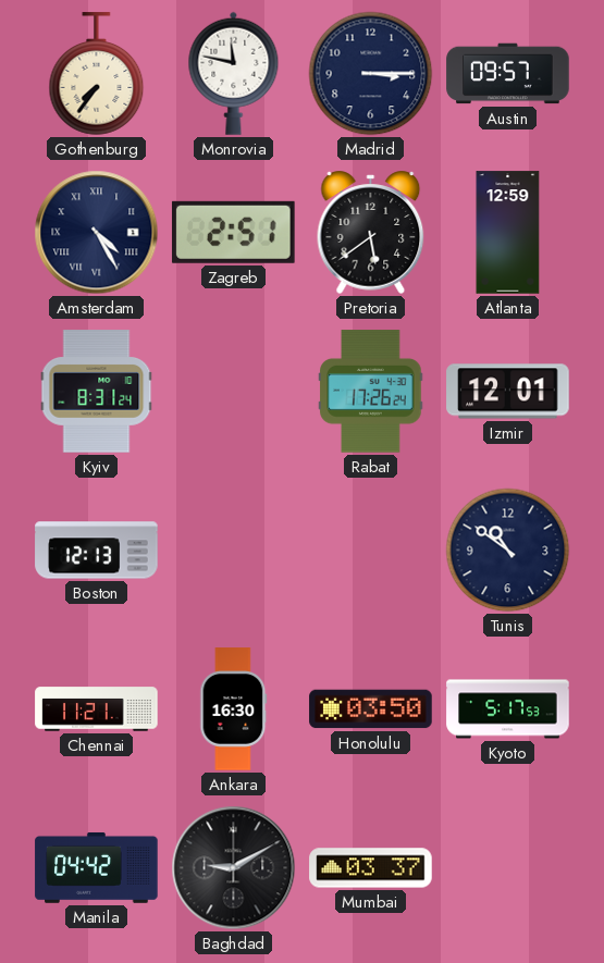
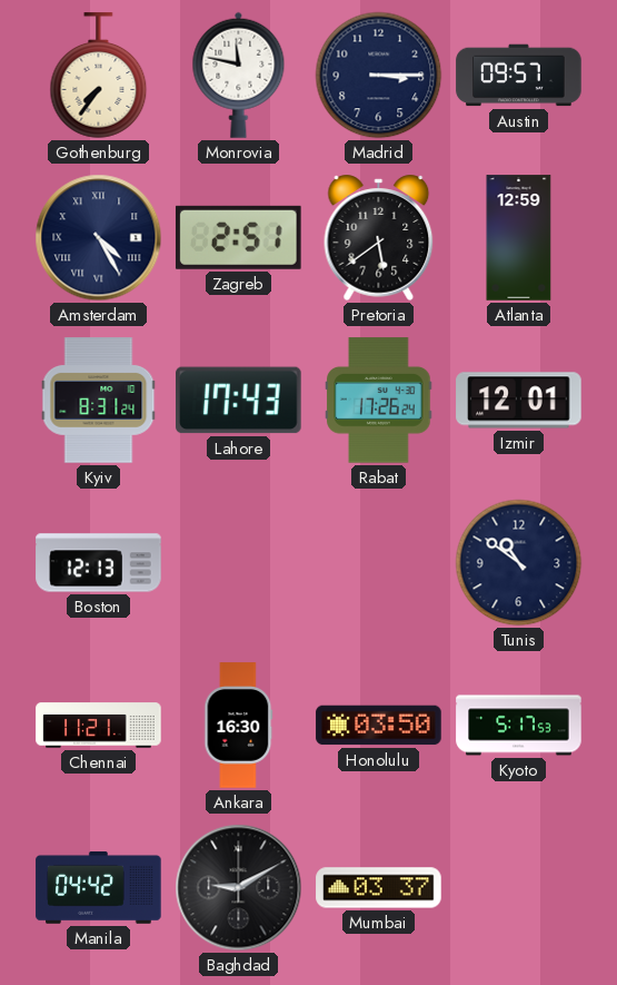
Lahore: none -> 17:43 (239, 401)
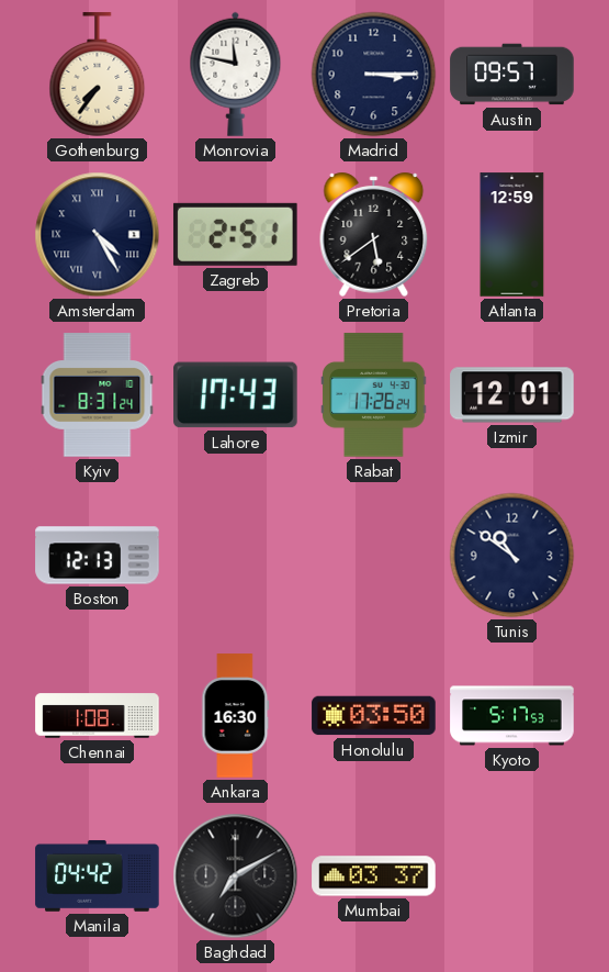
Chennai: 11:21 -> 1:08 (98, 716)
Baghdad: 9:10 -> 7:10 (236, 876)
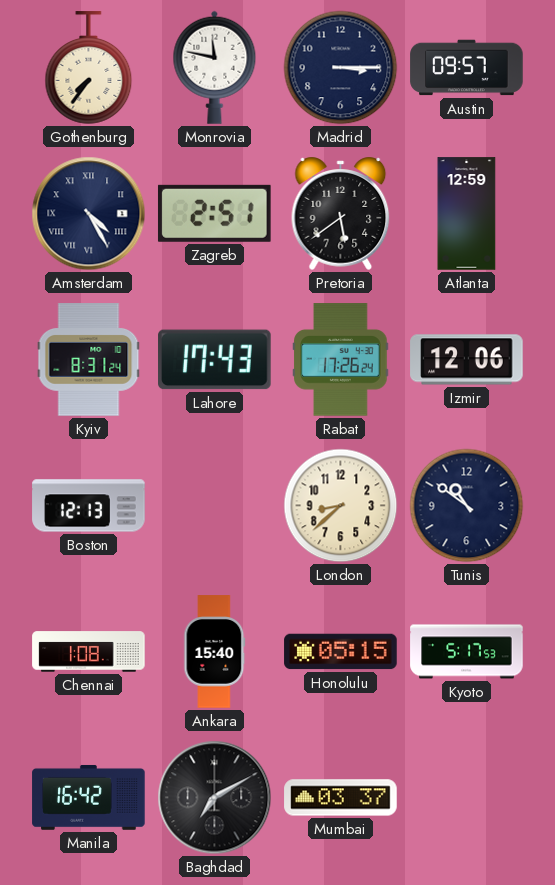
Izmir: 12:01 -> 12:06 (467, 360)
London: none -> 8:38 (341, 506)
Ankara: 16:30 -> 15:40 (215, 652)
Honolulu: 03:50 -> 05:15 (341, 652)
Manila: 04:42 -> 16:42 (89, 797)
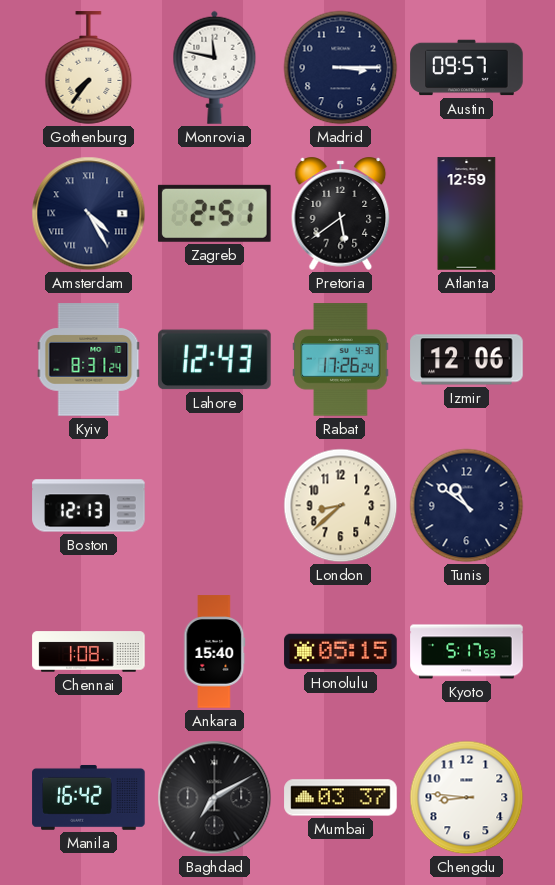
Lahore: 17:43 -> 12:43 (215, 360)
Chengdu: none -> 8:46 (467, 798)
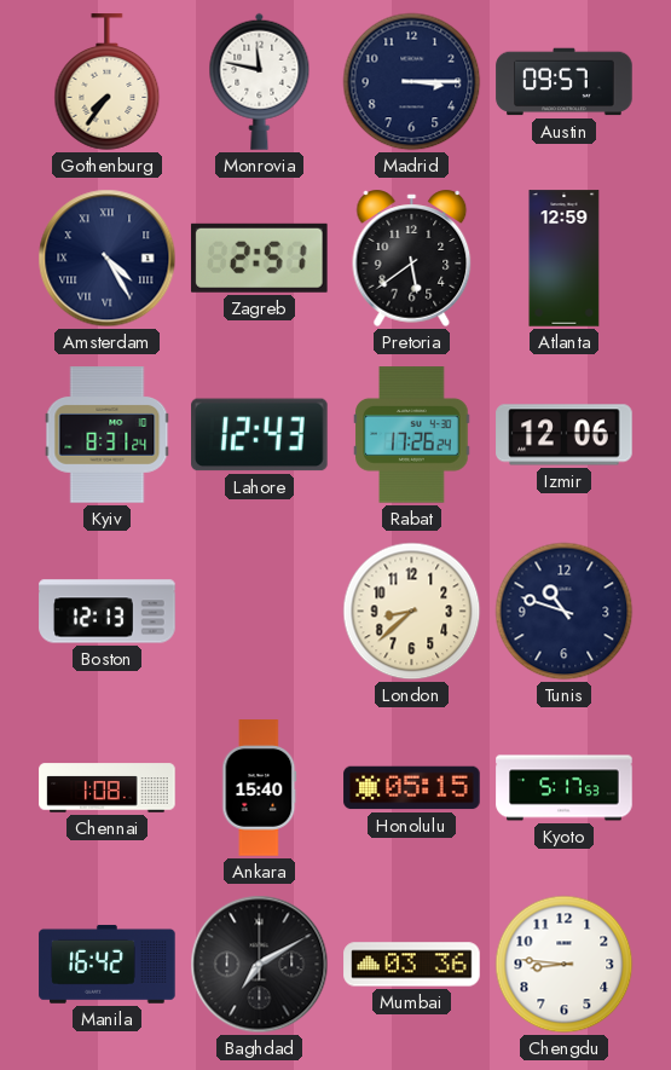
Tunis: 10:51 -> 10:48 (565, 612)
Mumbai: 03:37 -> 03:36 (412, 965)
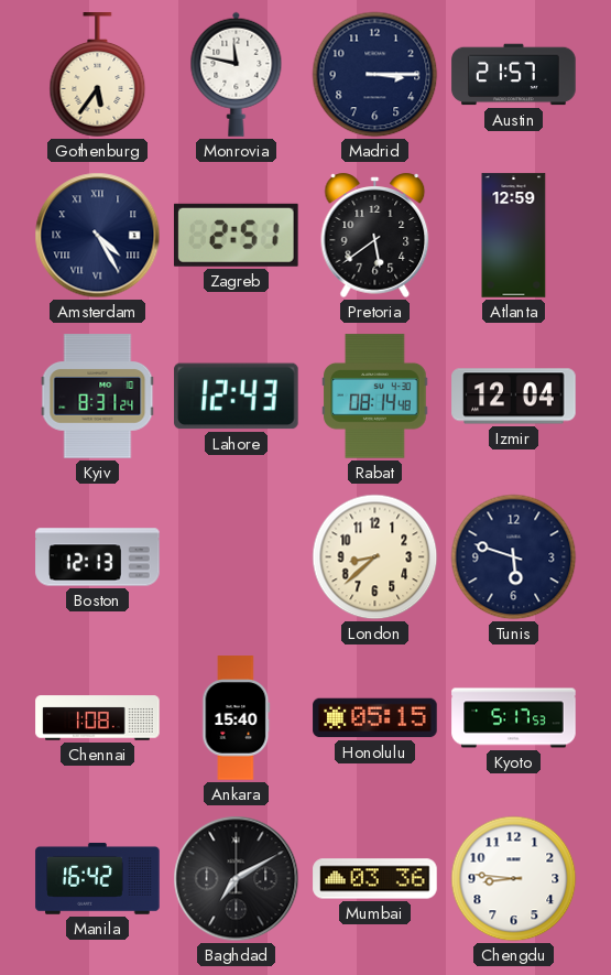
Gothenburg: 7:36 -> 5:36 (98, 75)
Austin: 09:57 -> 21:57 (514, 75)
Rabat: 17:26 -> 08:14 (375, 397)
Izmir: 12:06 -> 12:04 (514, 397)
Tunis: 10:48 -> 5:48 (514, 557)
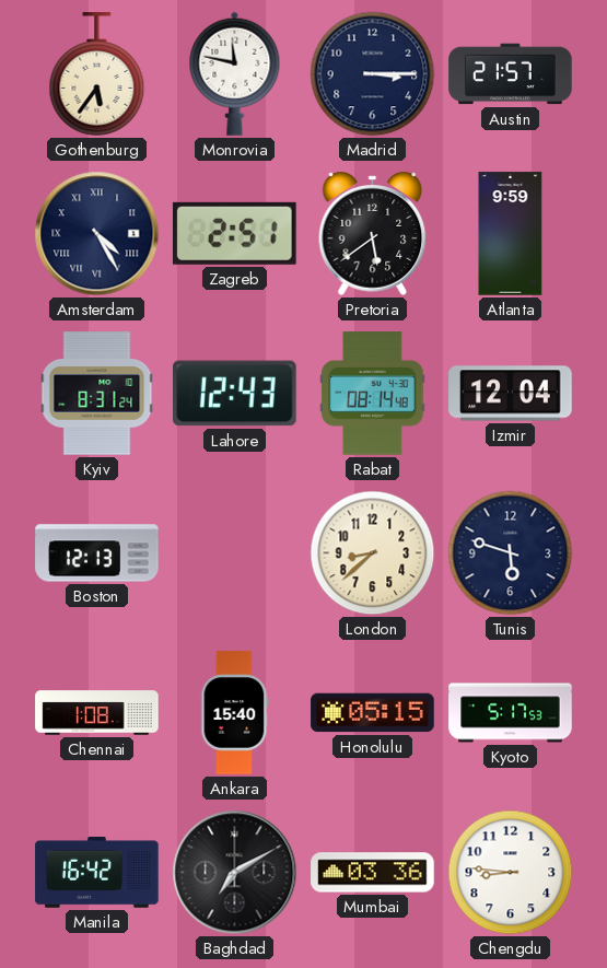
Atlanta: 12:59 -> 9:59 (511, 234)
